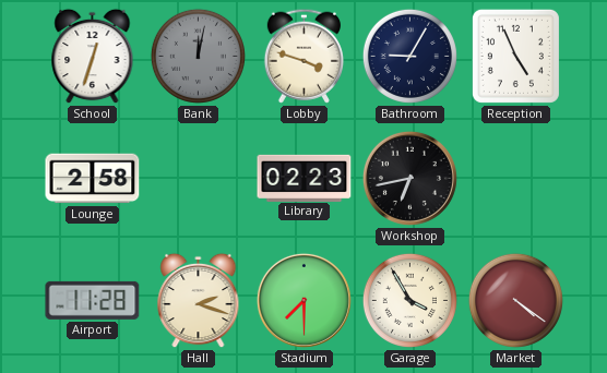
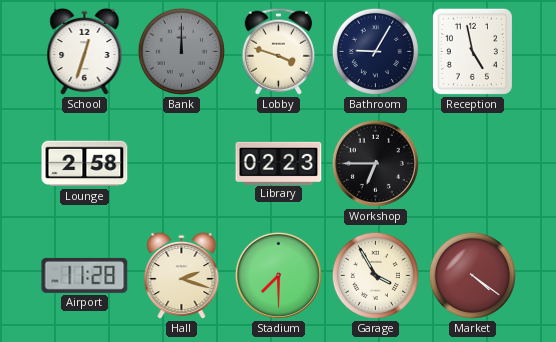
Bank: 12:02 -> 12:00 (181, 51)
Reception: 4:56 -> 4:58 (472, 51)
Workshop: 6:43 -> 6:45 (375, 163)
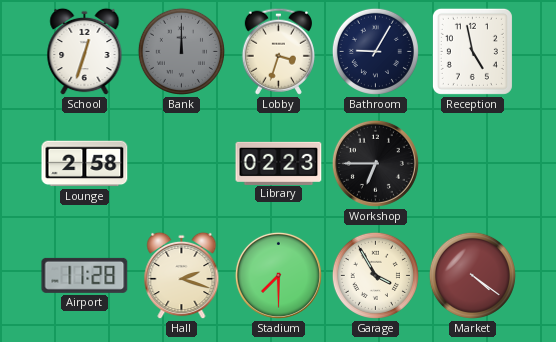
Lobby: 3:48 -> 3:33 (278, 51)
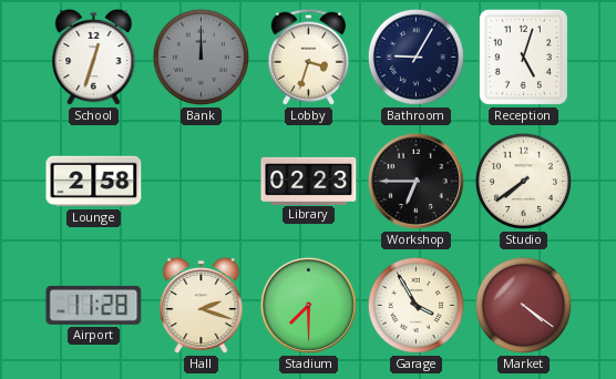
Reception: 4:58 -> 5:03 (523, 57)
Studio: none -> 7:39 (523, 181)
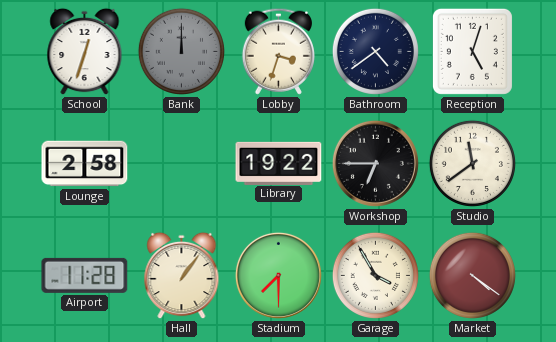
Bathroom: 9:05 -> 4:39 (375, 51)
Library: 02:23 -> 19:22 (279, 163)
Studio: 7:39 -> 11:39 (472, 163)
Hall: 2:18 -> 1:06 (182, 276)
